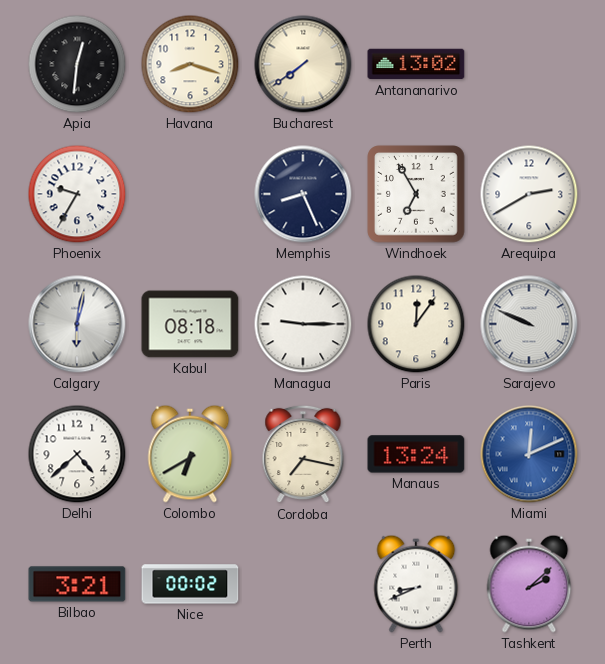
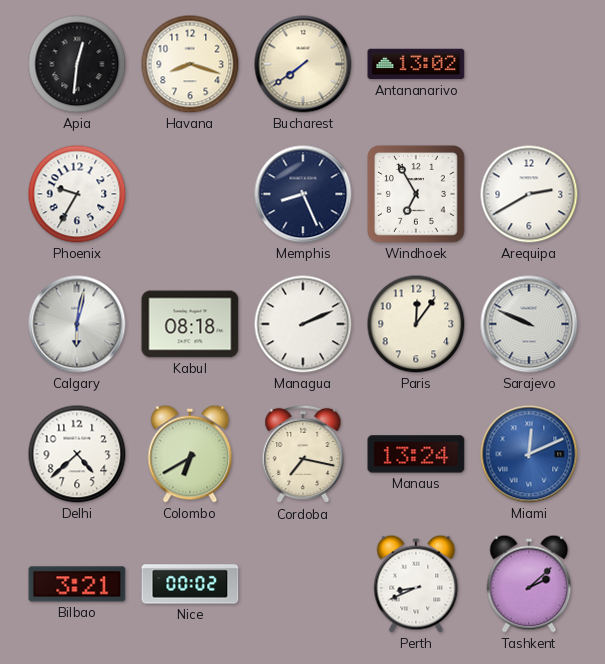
Managua: 9:15 -> 2:11 (303, 324)
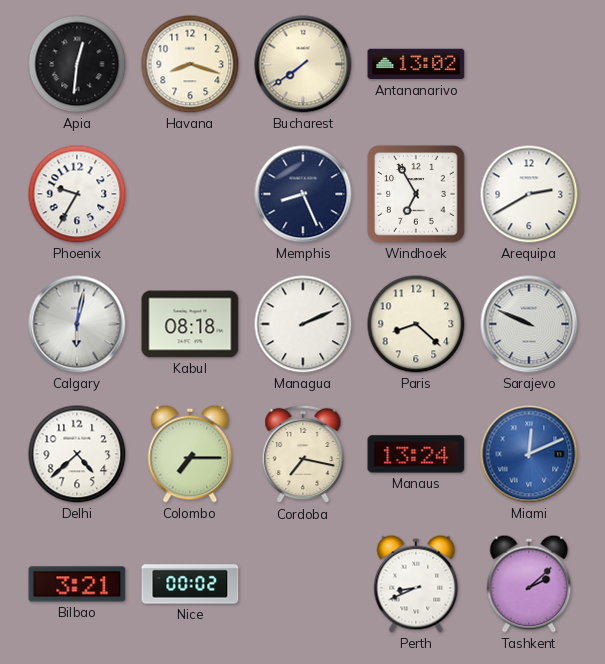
Paris: 12:06 -> 8:22 (416, 324)
Colombo: 6:40 -> 7:15 (190, 454)
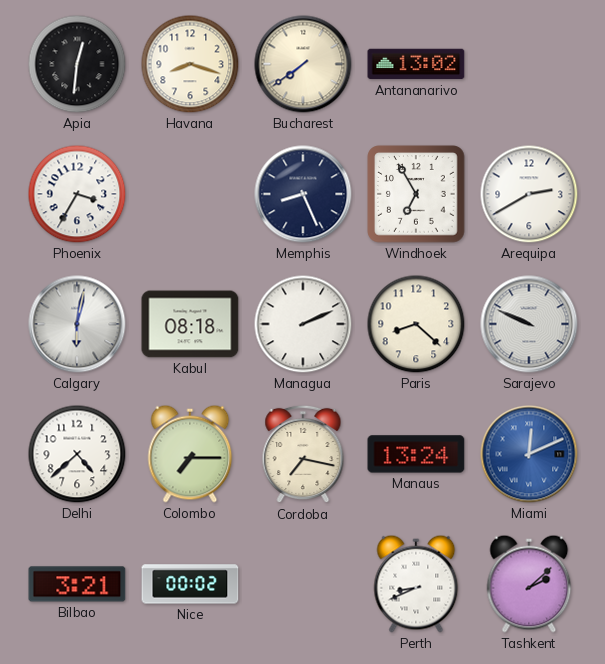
Phoenix: 9:35 -> 3:35 (77, 194)
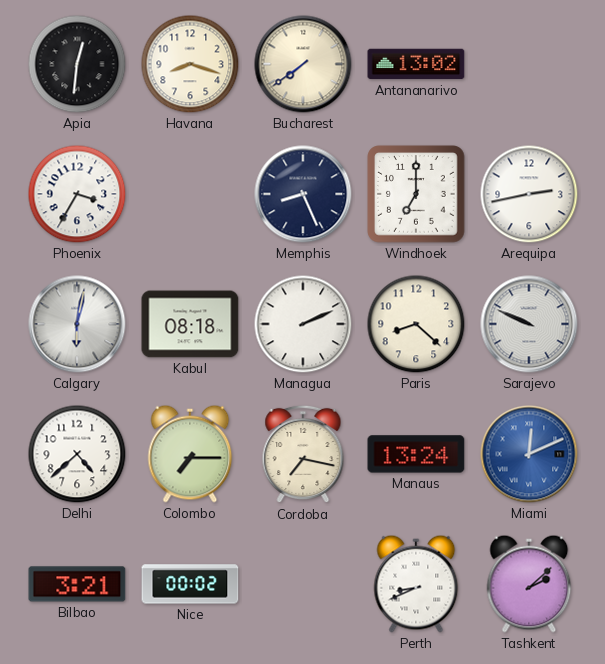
Windhoek: 6:55 -> 7:00 (416, 194)
Arequipa: 2:40 -> 2:43 (529, 194)
